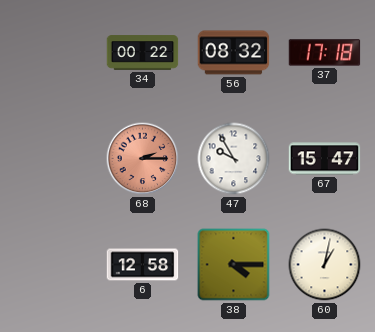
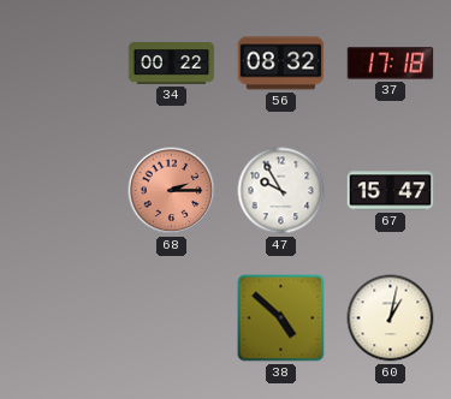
6: 12:58 -> none (143, 265)
38: 4:15 -> 4:52 (281, 318)
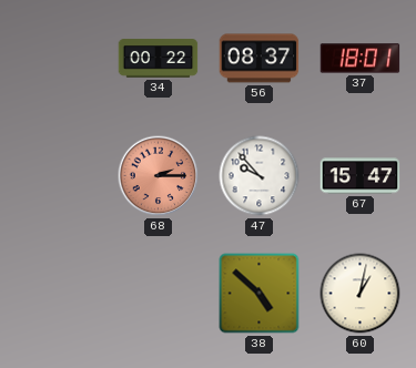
56: 08:32 -> 08:37 (260, 59)
37: 17:18 -> 18:01 (361, 59)
47: 9:55 -> 9:53 (260, 176)
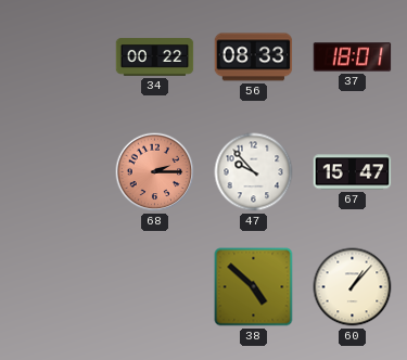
56: 08:37 -> 08:33 (254, 57)
60: 1:02 -> 1:07 (353, 287)
